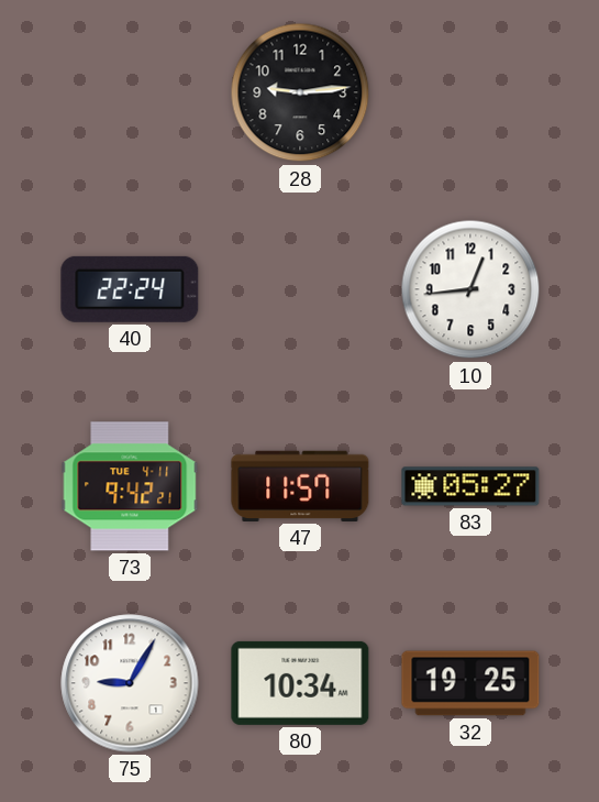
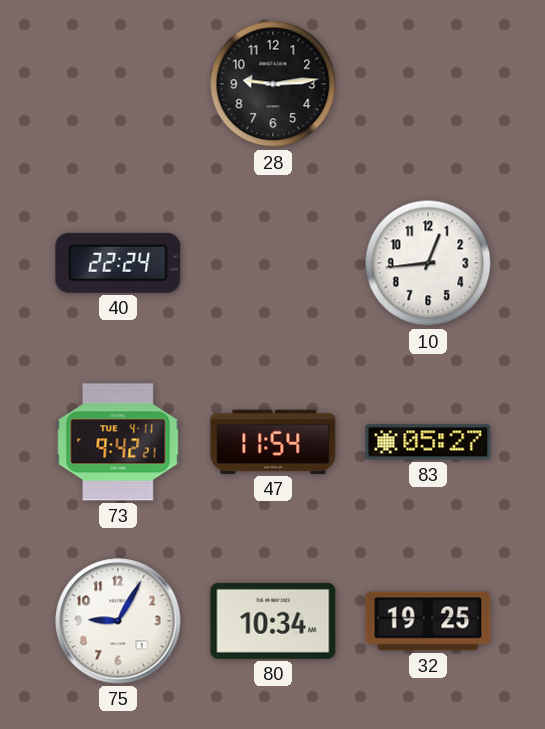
47: 11:57 -> 11:54 (273, 442)
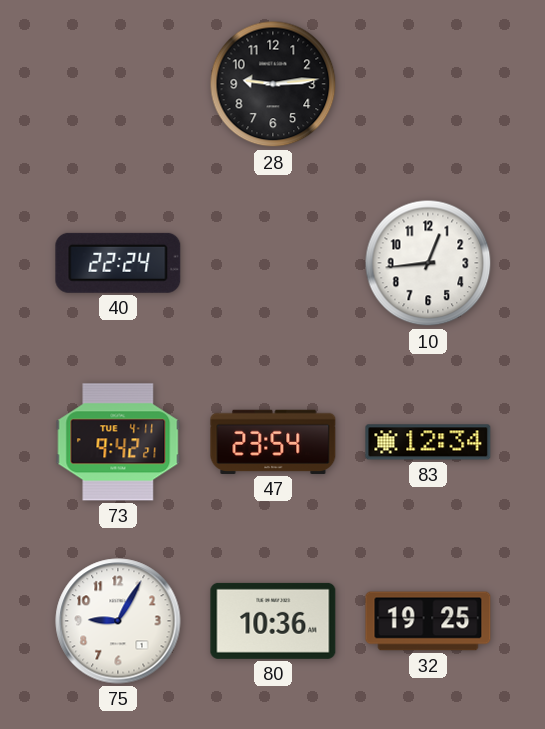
47: 11:54 -> 23:54 (273, 442)
83: 05:27 -> 12:34 (428, 442)
80: 10:34 -> 10:36 (273, 621)
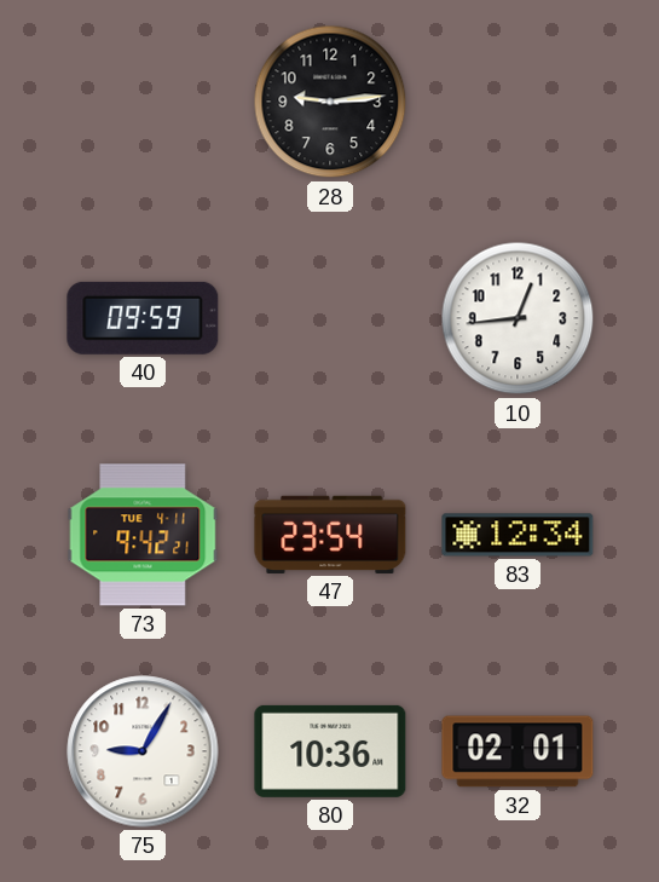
40: 22:24 -> 09:59 (143, 318)
32: 19:25 -> 02:01 (518, 751)
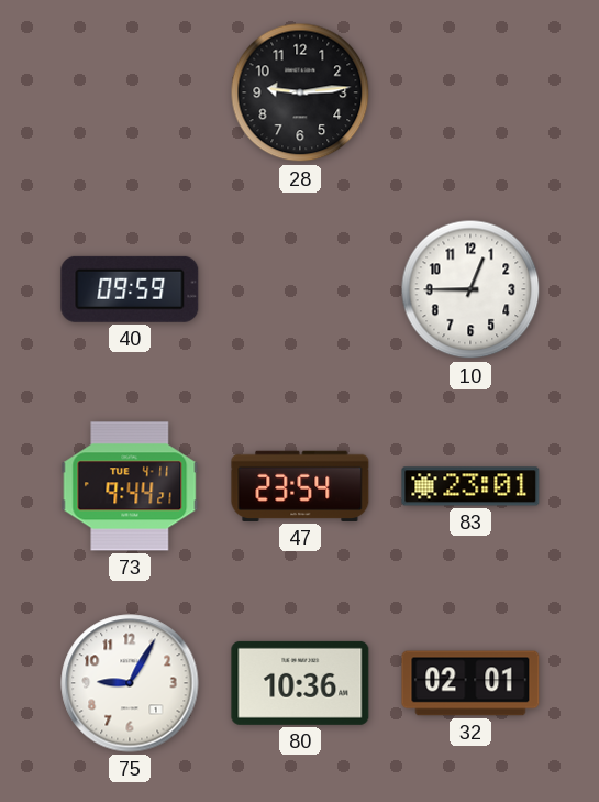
10: 12:44 -> 12:45 (470, 289)
73: 9:42 -> 9:44 (130, 486)
83: 12:34 -> 23:01 (470, 486)
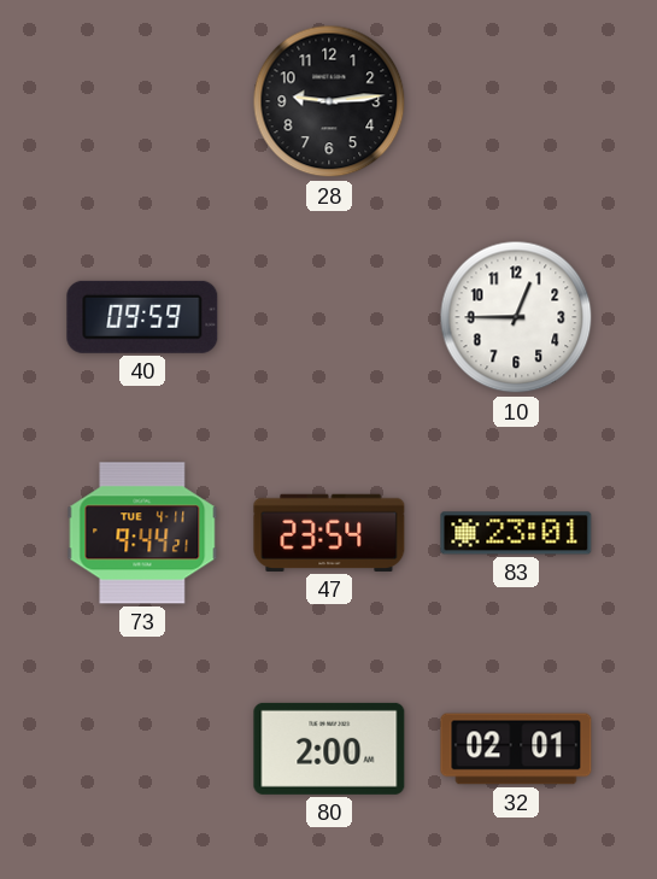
75: 9:05 -> none (130, 683)
80: 10:36 -> 2:00 (329, 749)
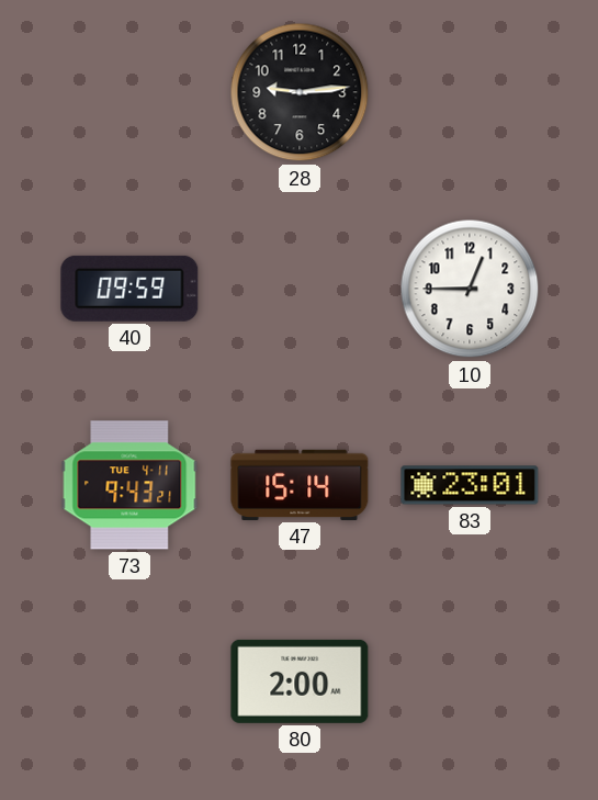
73: 9:44 -> 9:43 (129, 485)
47: 23:54 -> 15:14 (300, 485)
32: 02:01 -> none (516, 749)
